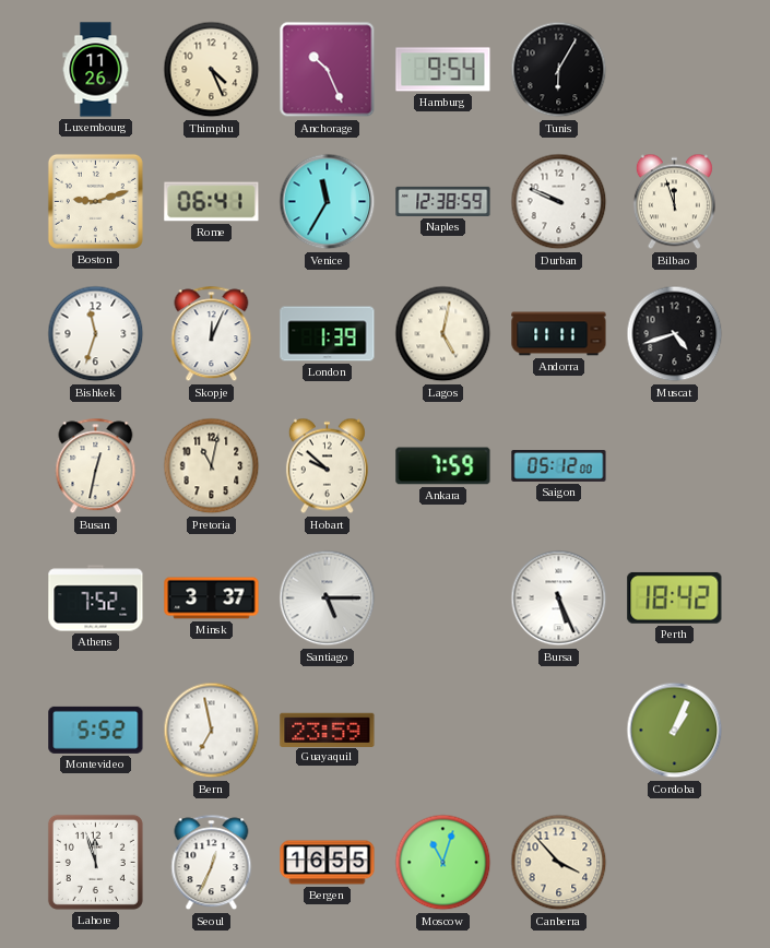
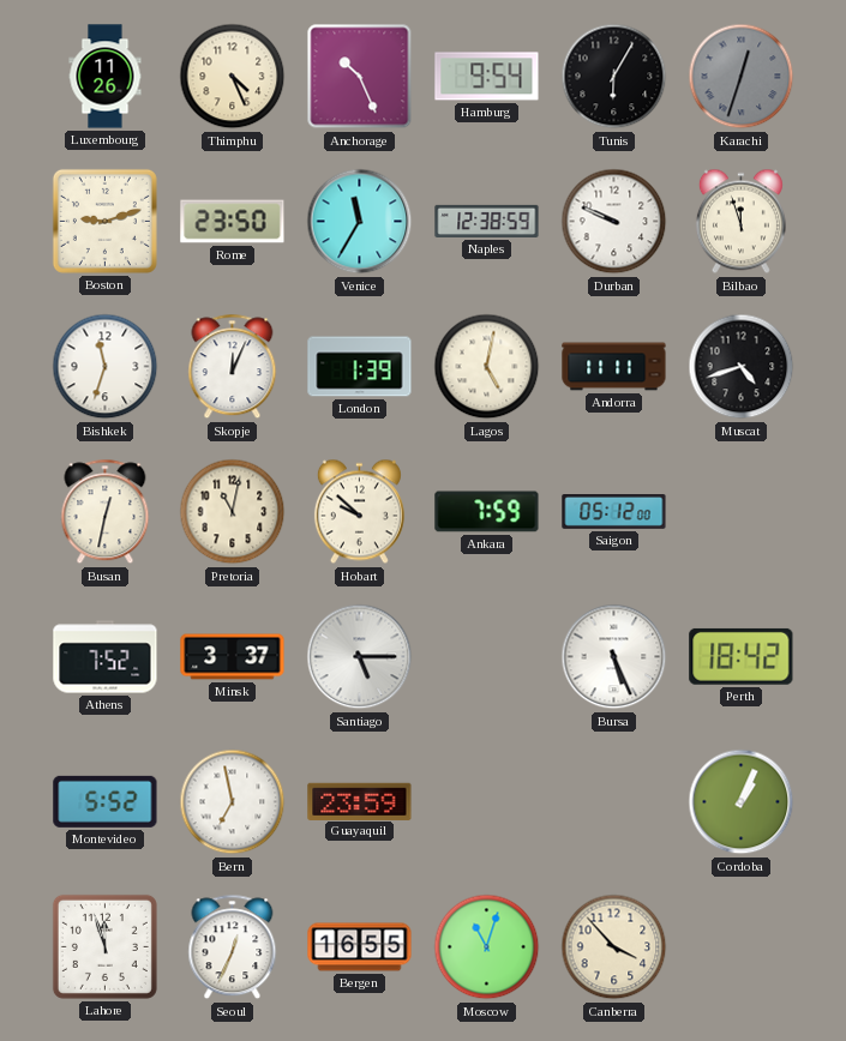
Karachi: none -> 12:33 (742, 77)
Rome: 06:41 -> 23:50 (233, 222)
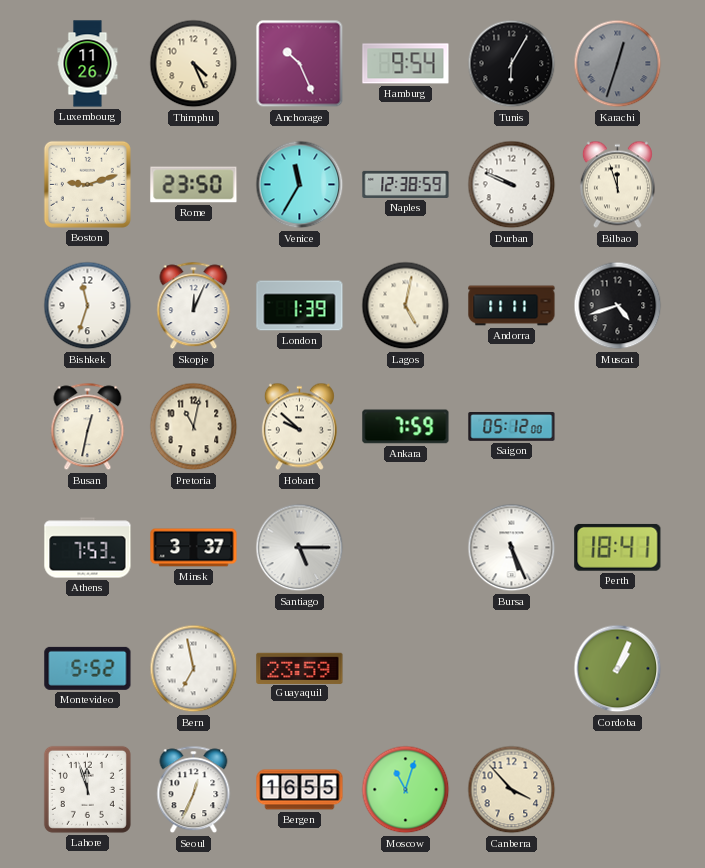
Athens: 7:52 -> 7:53 (88, 548)
Perth: 18:42 -> 18:41 (618, 547)
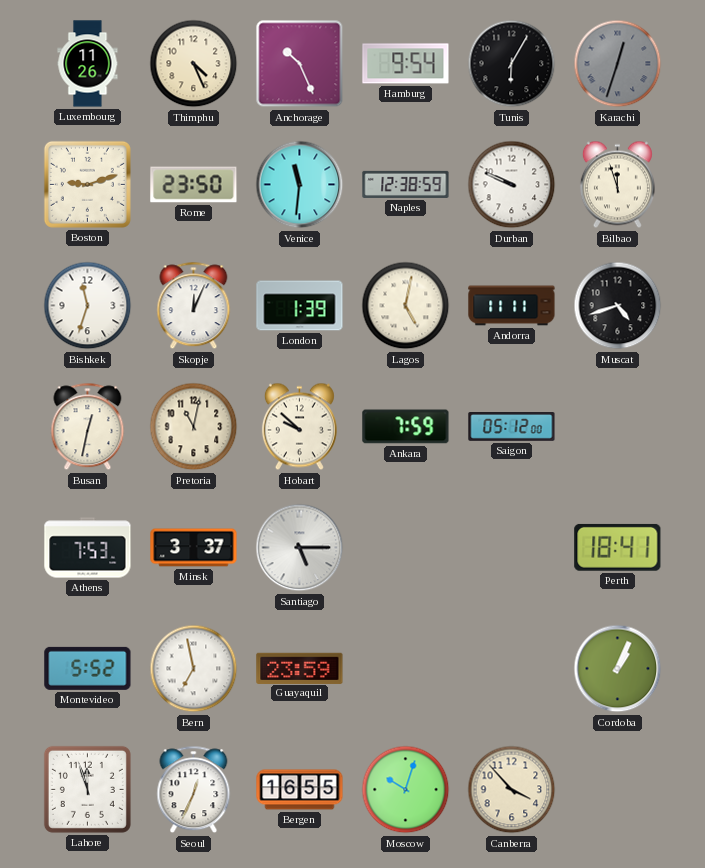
Venice: 11:35 -> 11:31 (300, 185)
Bursa: 5:26 -> none (512, 548)
Moscow: 11:03 -> 10:03 (406, 790)
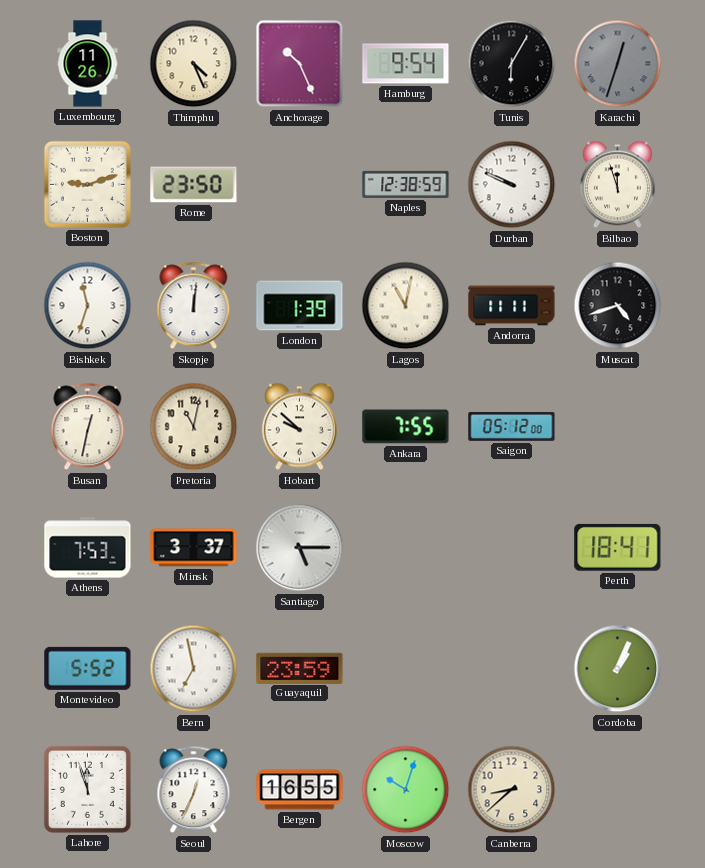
Venice: 11:31 -> none (300, 185)
Skopje: 12:04 -> 12:01 (194, 306)
Lagos: 5:02 -> 11:02 (406, 306)
Ankara: 7:59 -> 7:55 (406, 427)
Canberra: 3:53 -> 8:38 (512, 790)
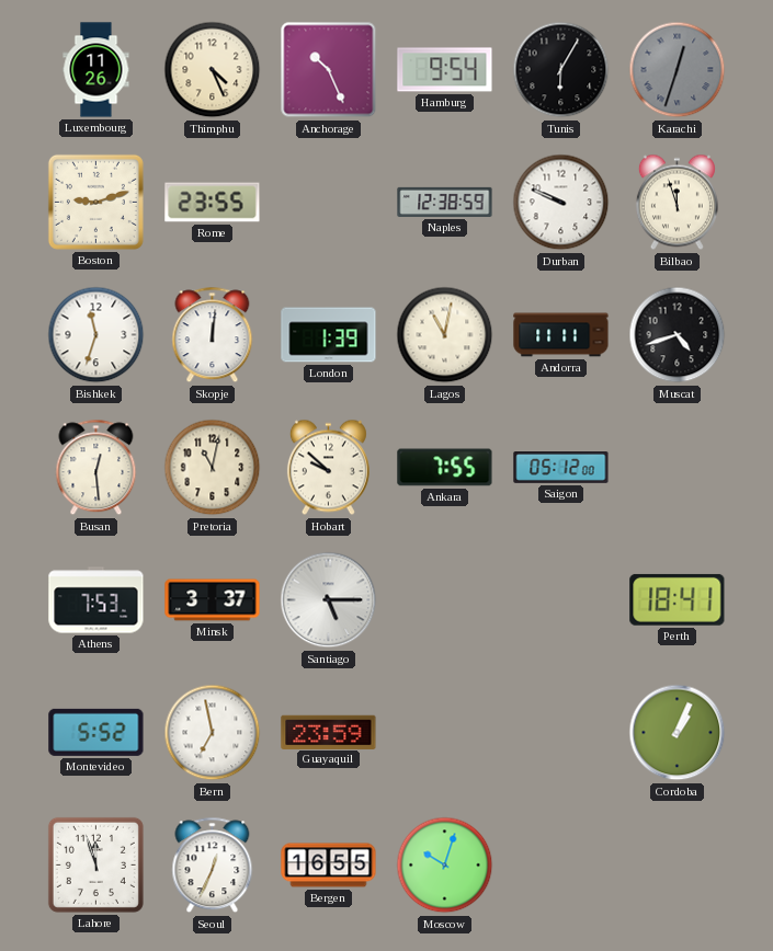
Rome: 23:50 -> 23:55 (213, 203)
Busan: 12:32 -> 12:29 (96, 468)
Canberra: 8:38 -> none (512, 790)
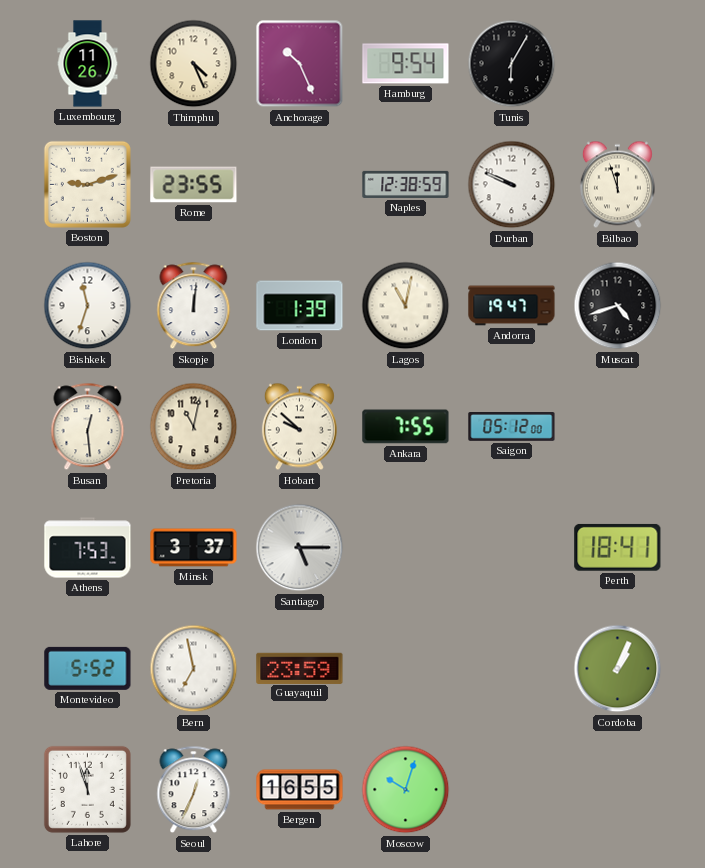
Karachi: 12:33 -> none (678, 70)
Andorra: 11:11 -> 19:47 (512, 306)
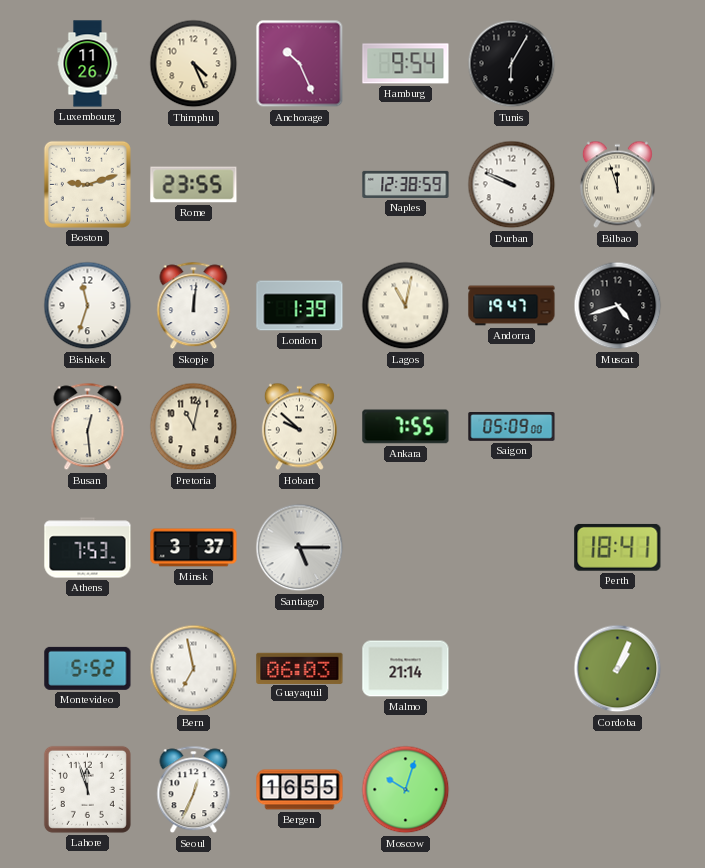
Saigon: 05:12 -> 05:09 (512, 427)
Guayaquil: 23:59 -> 06:03 (300, 668)
Malmo: none -> 21:14 (406, 669)
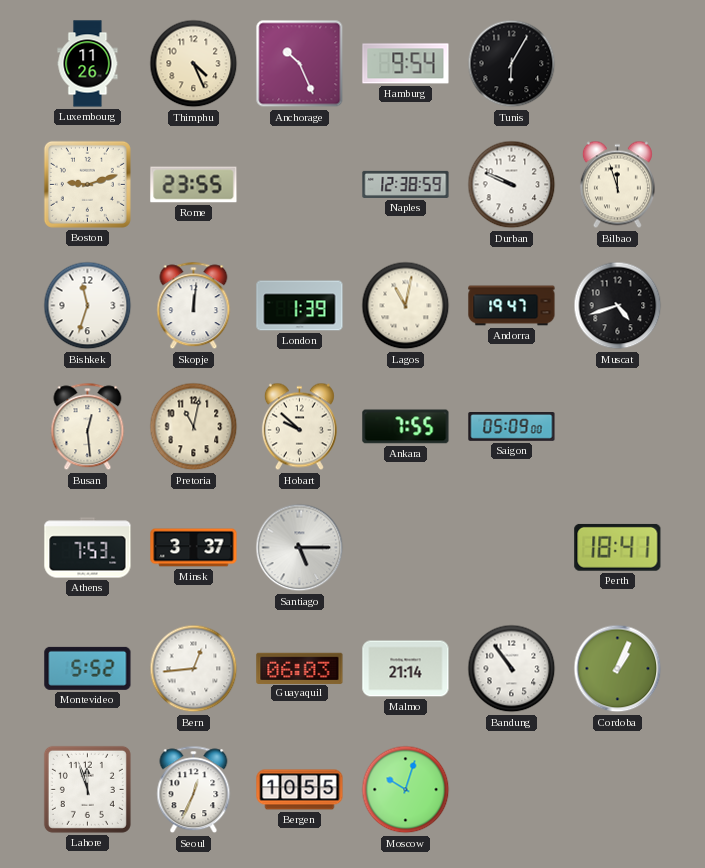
Bern: 6:58 -> 12:44 (194, 669)
Bandung: none -> 10:54 (512, 669)
Bergen: 16:55 -> 10:55 (300, 790)
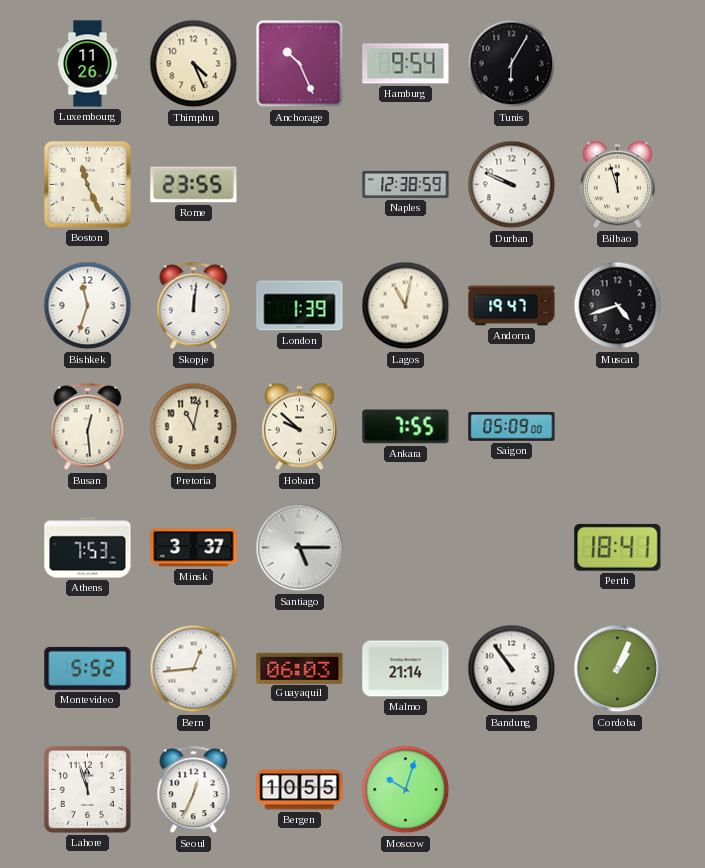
Boston: 9:12 -> 11:26 (87, 184)
